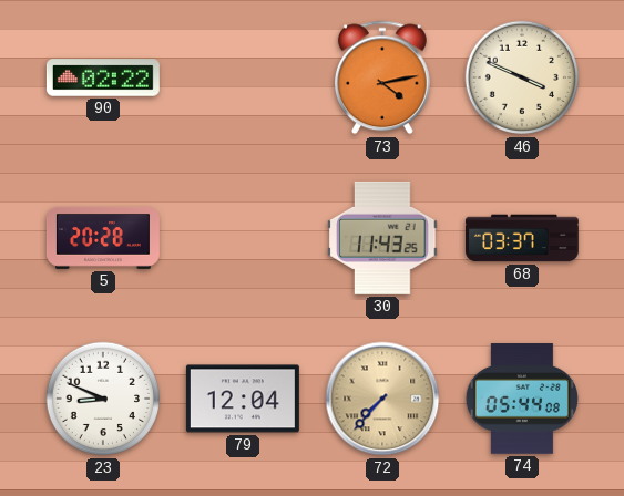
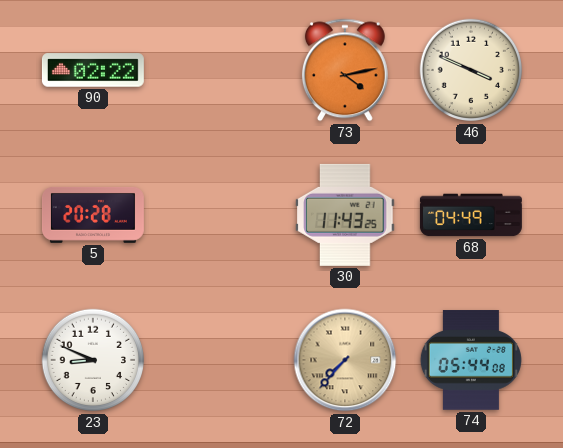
68: 03:37 -> 04:49 (471, 215)
79: 12:04 -> none (243, 399)
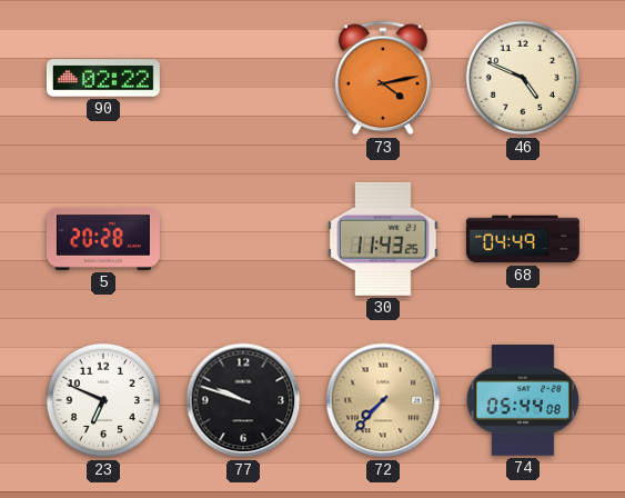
46: 3:49 -> 4:49 (523, 78)
23: 8:49 -> 6:49 (103, 400)
77: none -> 9:48 (243, 400)
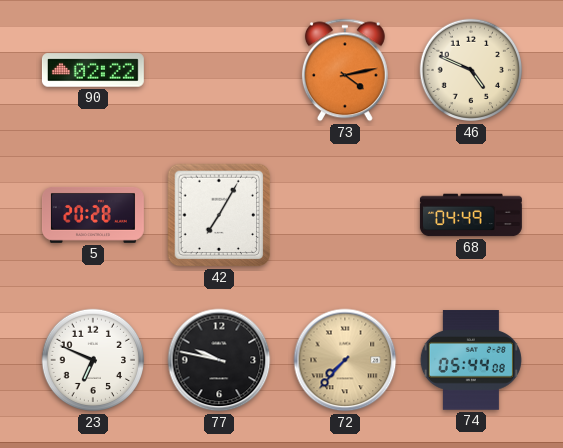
42: none -> 7:05 (219, 215)
30: 11:43 -> none (383, 239)
77: 9:48 -> 9:47 (219, 360)
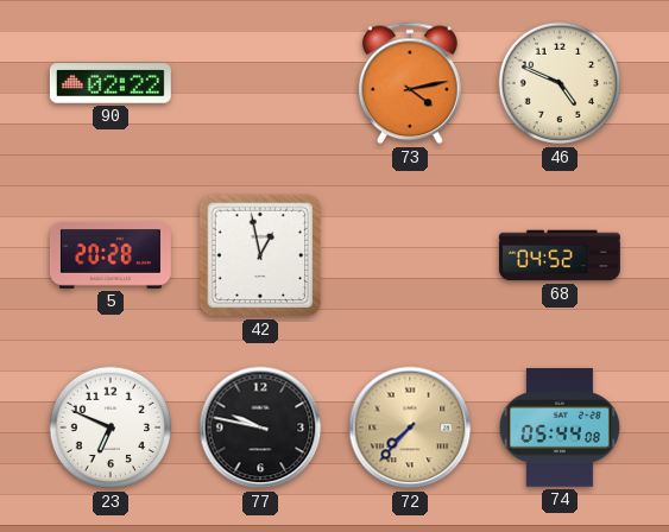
42: 7:05 -> 12:58 (260, 255)
68: 04:49 -> 04:52 (560, 255)
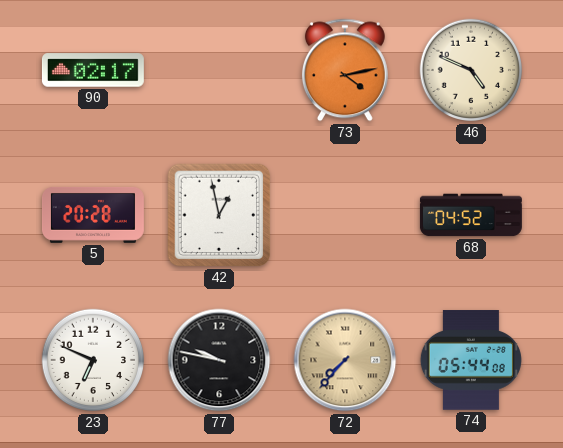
90: 02:22 -> 02:17 (93, 70)
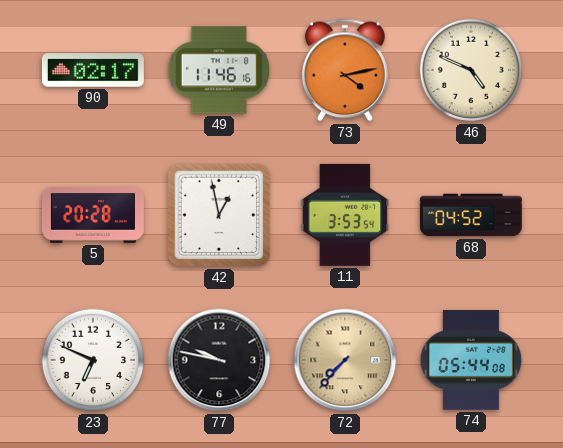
49: none -> 11:46 (218, 70)
11: none -> 3:53 (345, 215)
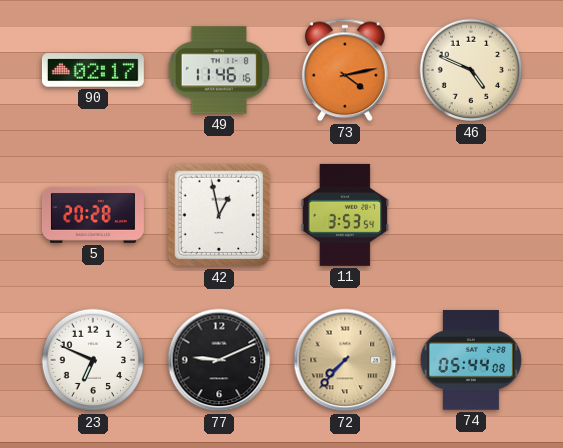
68: 04:52 -> none (471, 215)
77: 9:47 -> 9:11 (219, 360)
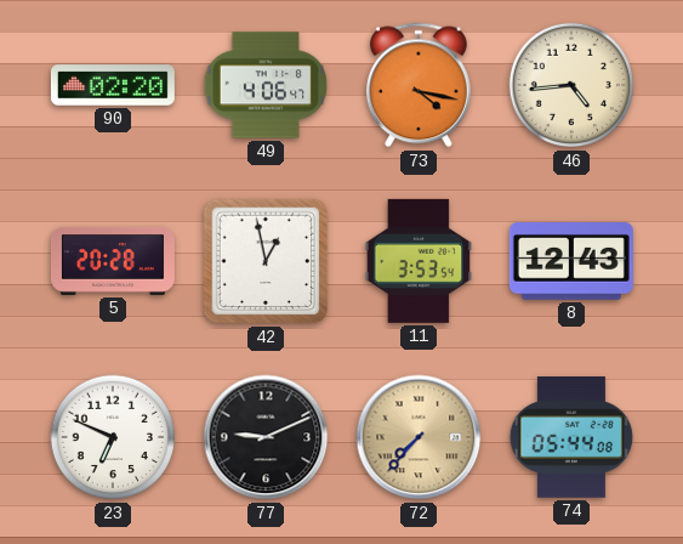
90: 02:17 -> 02:20 (113, 85)
49: 11:46 -> 4:06 (264, 85)
73: 4:13 -> 4:17 (419, 85)
46: 4:49 -> 4:44 (571, 85)
8: none -> 12:43 (571, 262)
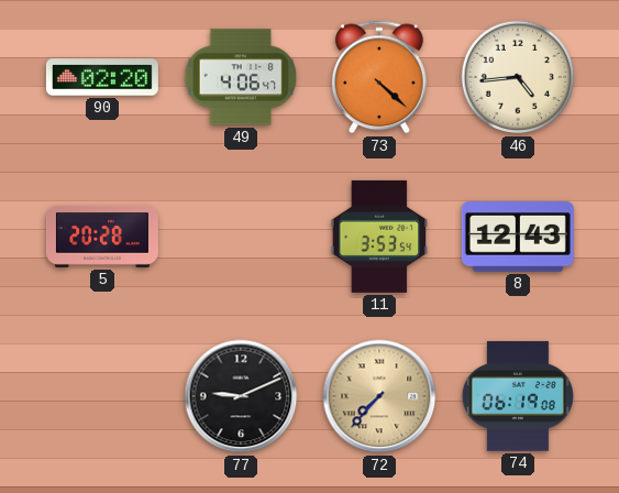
73: 4:17 -> 4:22 (379, 77)
42: 12:58 -> none (266, 261)
23: 6:49 -> none (113, 437)
74: 05:44 -> 06:19 (518, 396)
